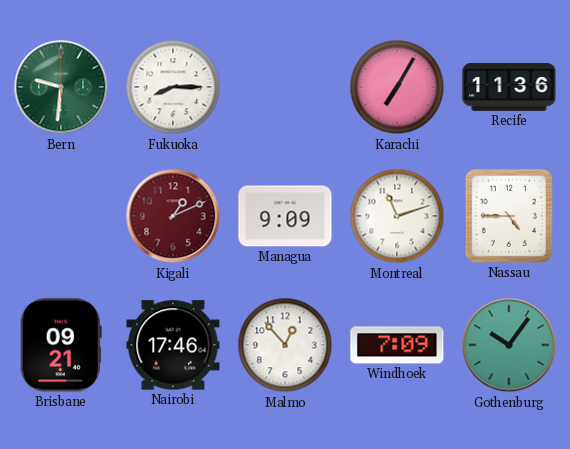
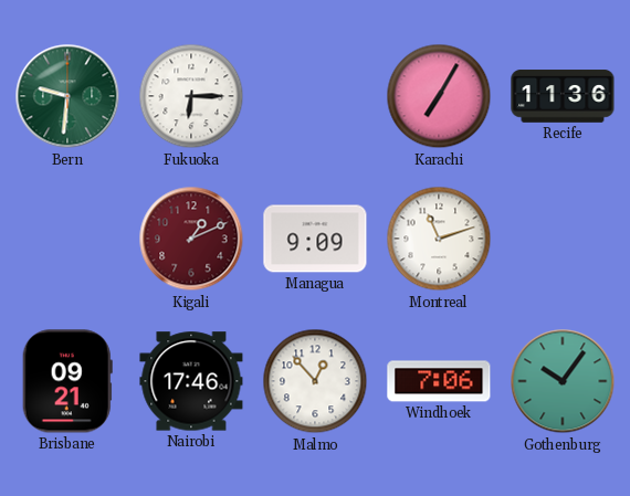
Fukuoka: 8:15 -> 6:15 (191, 96)
Nassau: 4:45 -> none (509, 216)
Windhoek: 7:09 -> 7:06 (439, 381)
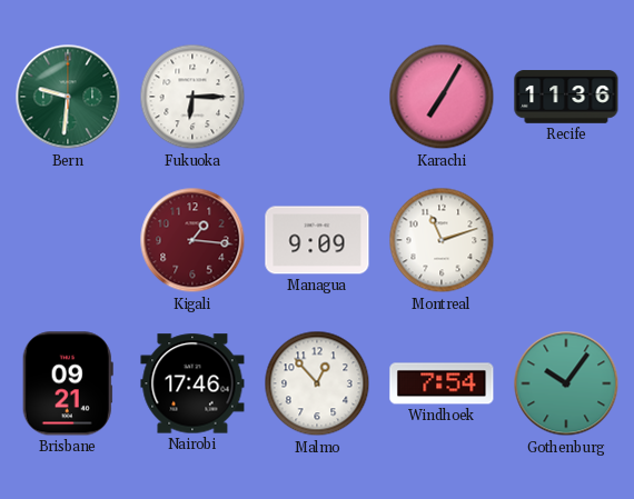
Kigali: 1:11 -> 1:16 (192, 240)
Windhoek: 7:06 -> 7:54 (442, 383)
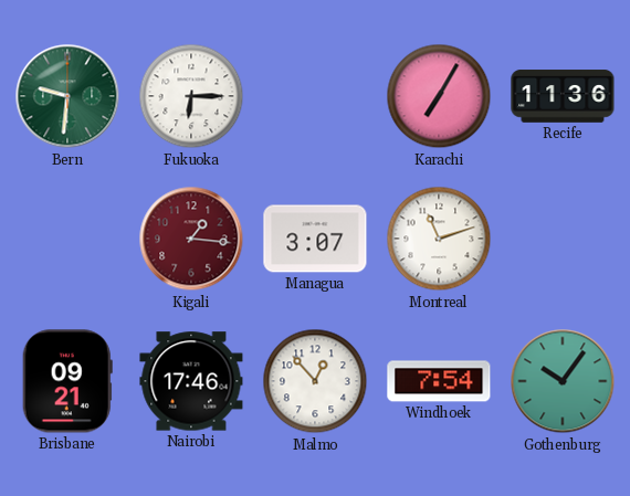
Managua: 9:09 -> 3:07 (315, 239)
